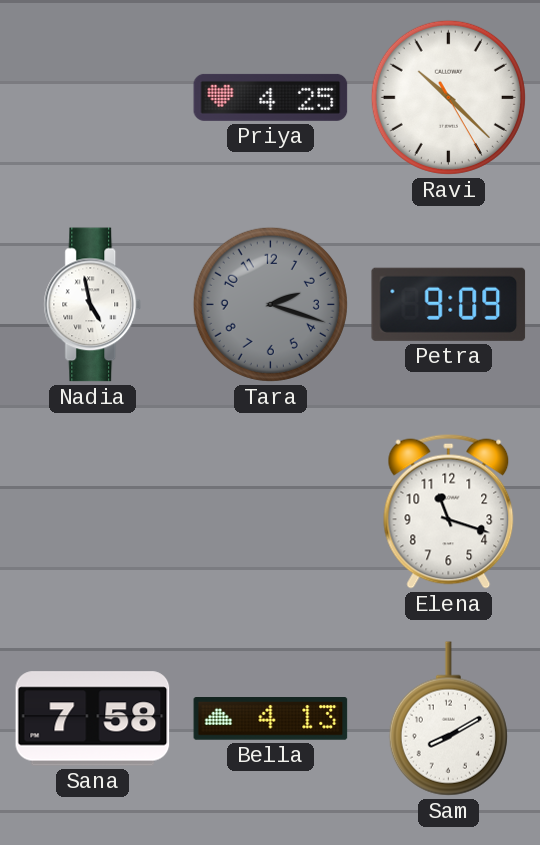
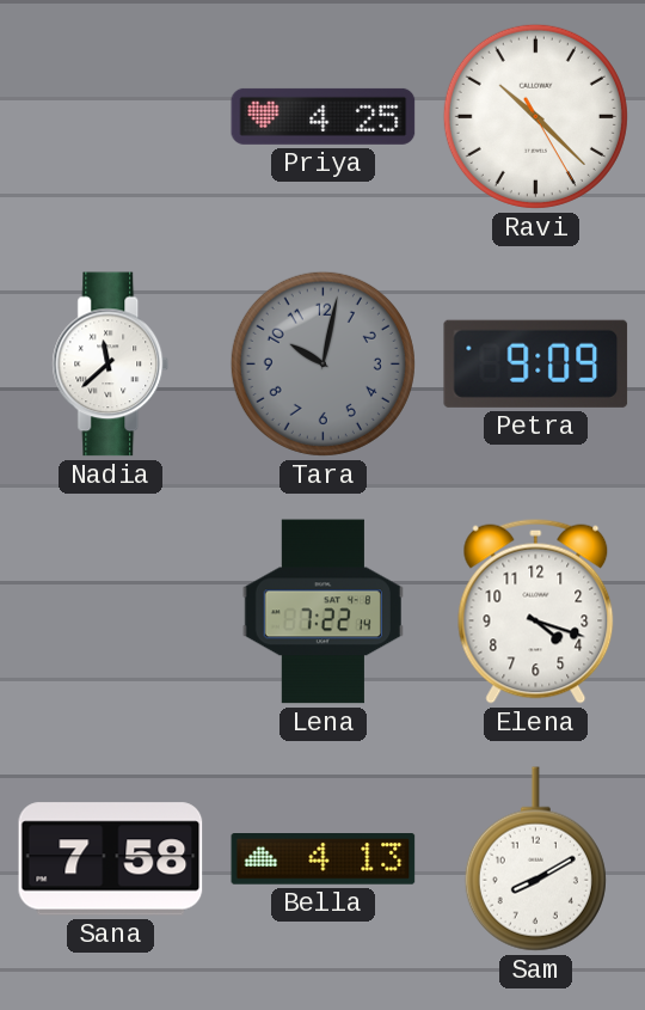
Nadia: 4:58 -> 11:38 (111, 365)
Tara: 2:18 -> 10:02 (322, 363)
Lena: none -> 7:22 (322, 612)
Elena: 11:18 -> 4:18 (536, 611)
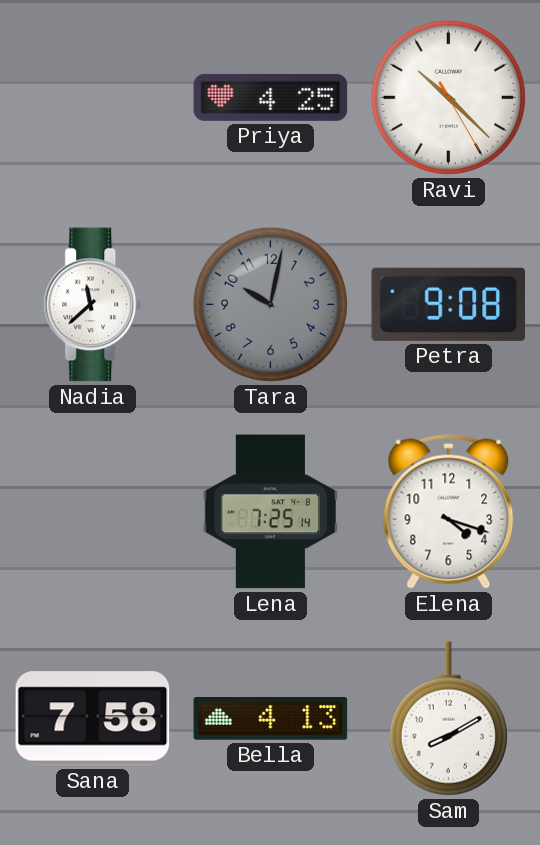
Petra: 9:09 -> 9:08 (449, 304)
Lena: 7:22 -> 7:25 (270, 512)
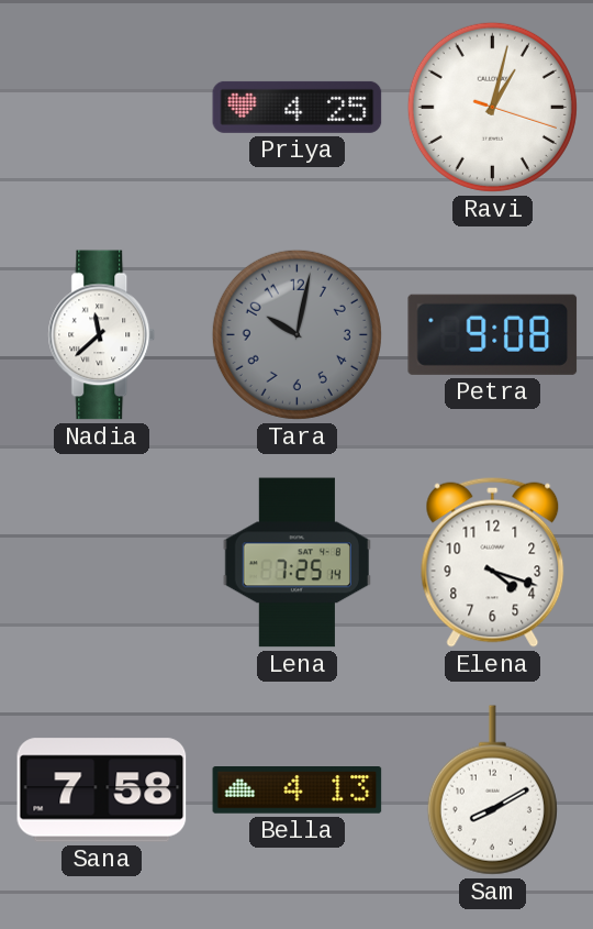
Ravi: 10:22 -> 1:02 (492, 107)
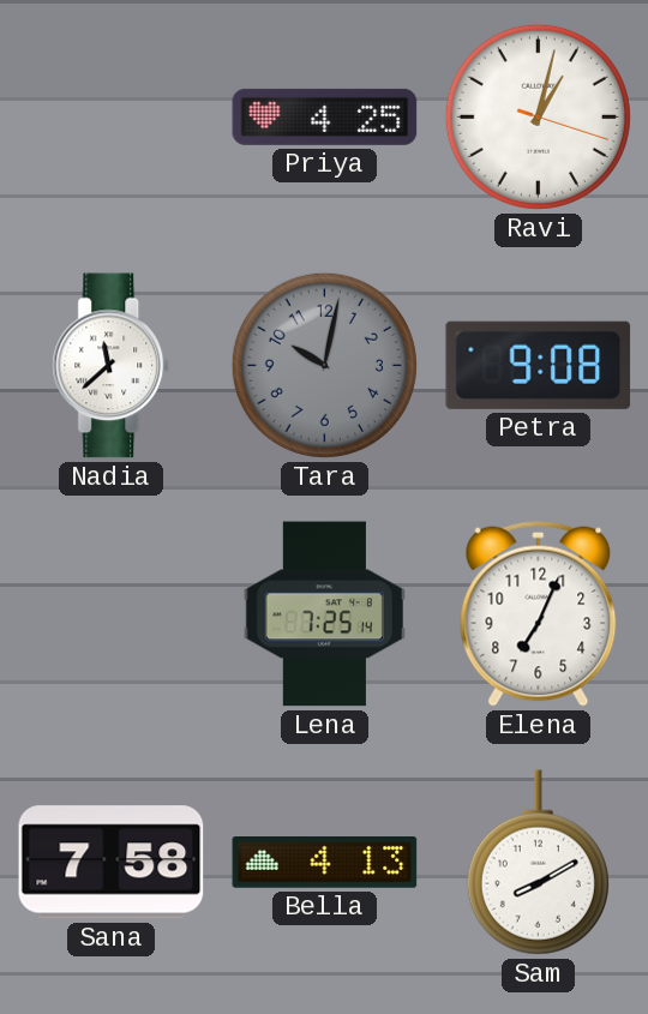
Elena: 4:18 -> 7:04 (539, 613)
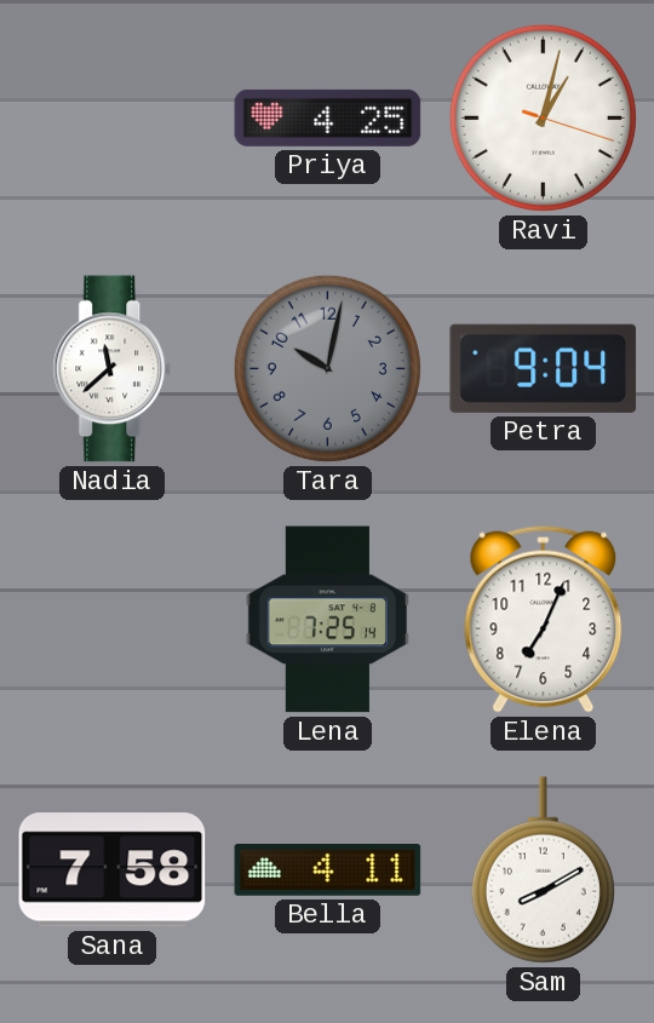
Petra: 9:08 -> 9:04 (544, 368)
Bella: 4:13 -> 4:11 (328, 870)
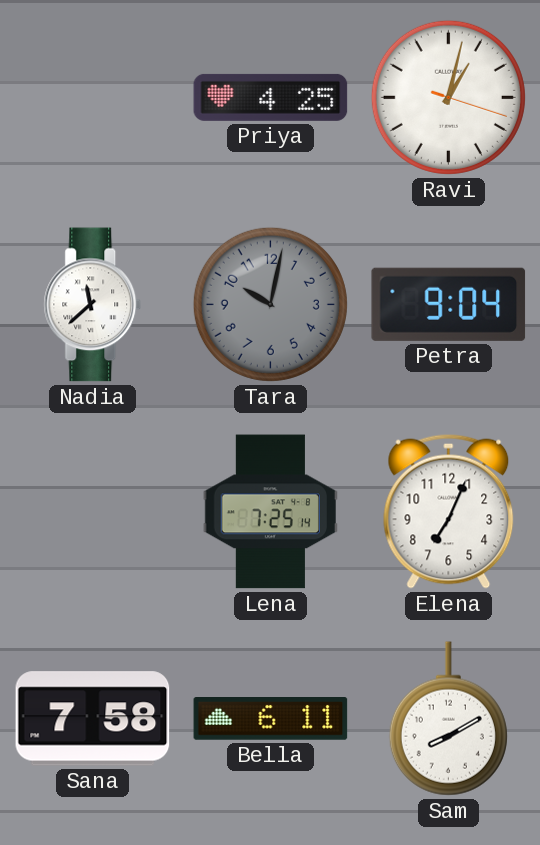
Bella: 4:11 -> 6:11 (271, 719)
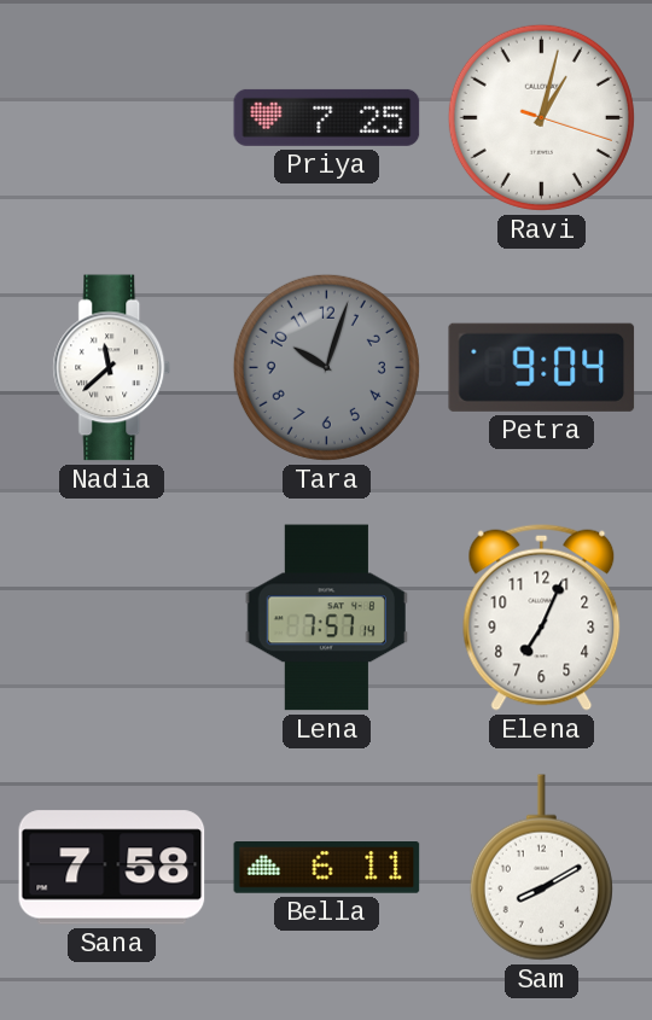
Priya: 4:25 -> 7:25 (327, 117)
Tara: 10:02 -> 10:03 (326, 367)
Lena: 7:25 -> 7:57 (326, 618)
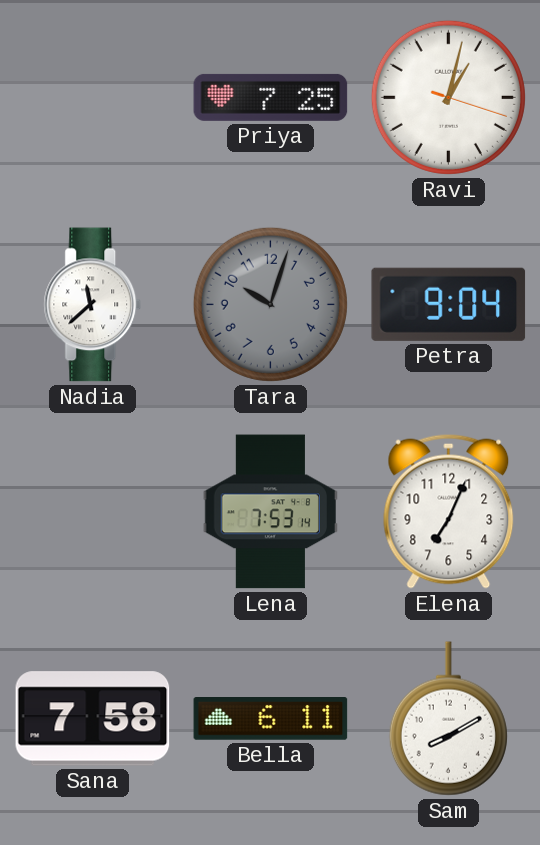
Lena: 7:57 -> 7:53 (270, 512)
